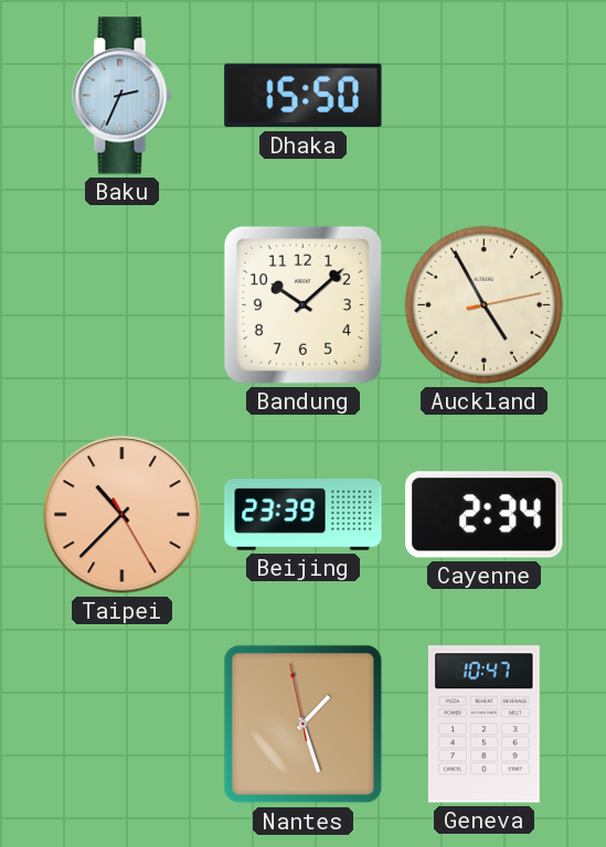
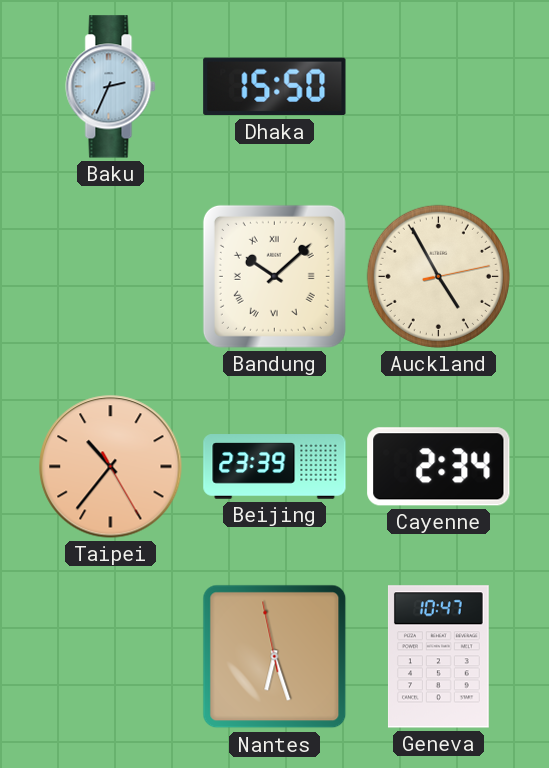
Bandung numerals: Arabic -> Roman (274, 276)
Taipei: 10:37 -> 10:36 (111, 467)
Nantes: 1:26 -> 6:26 (275, 657)
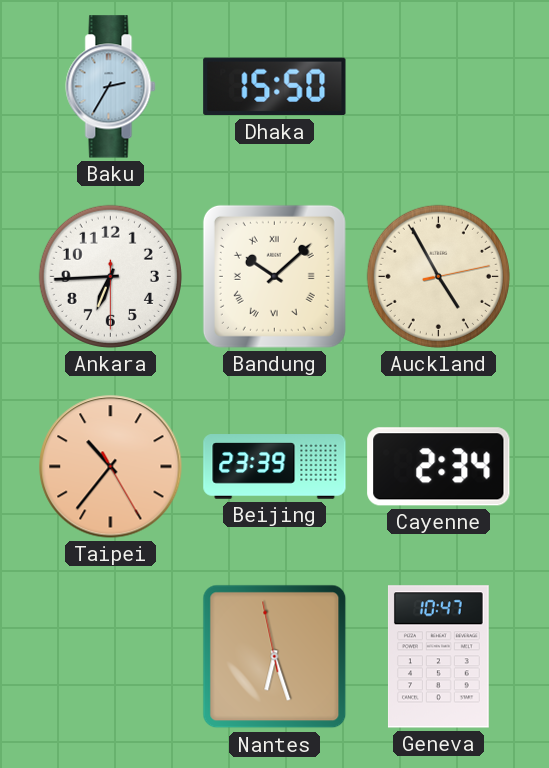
Baku: 2:34 -> 2:35 (111, 87)
Ankara: none -> 6:44 (110, 276)
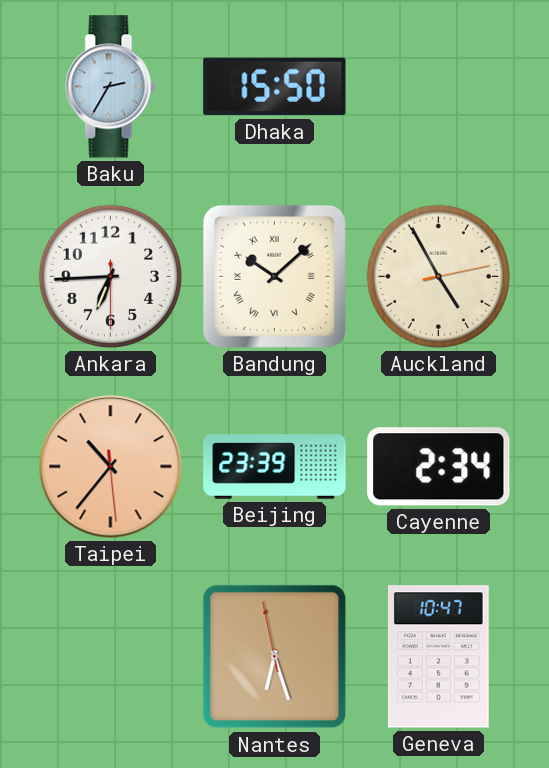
Taipei: 10:36:25 -> 10:36:29 (111, 467)
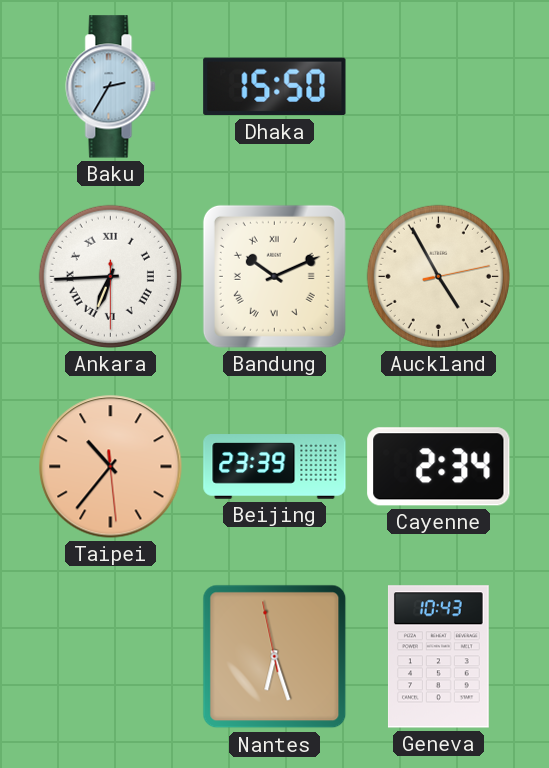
Ankara numerals: Arabic -> Roman (110, 276)
Bandung: 10:08 -> 10:11 (274, 276)
Geneva: 10:47 -> 10:43 (438, 657)
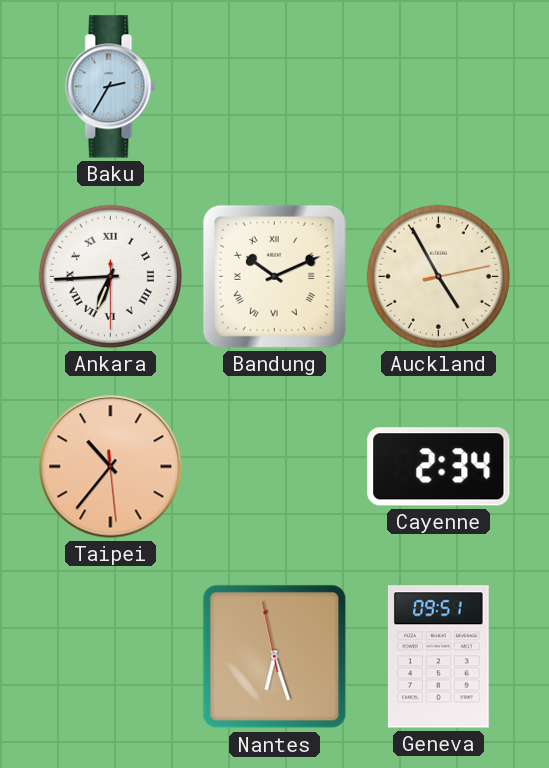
Dhaka: 15:50 -> none (275, 87)
Beijing: 23:39 -> none (275, 467)
Geneva: 10:43 -> 09:51 (438, 657)
